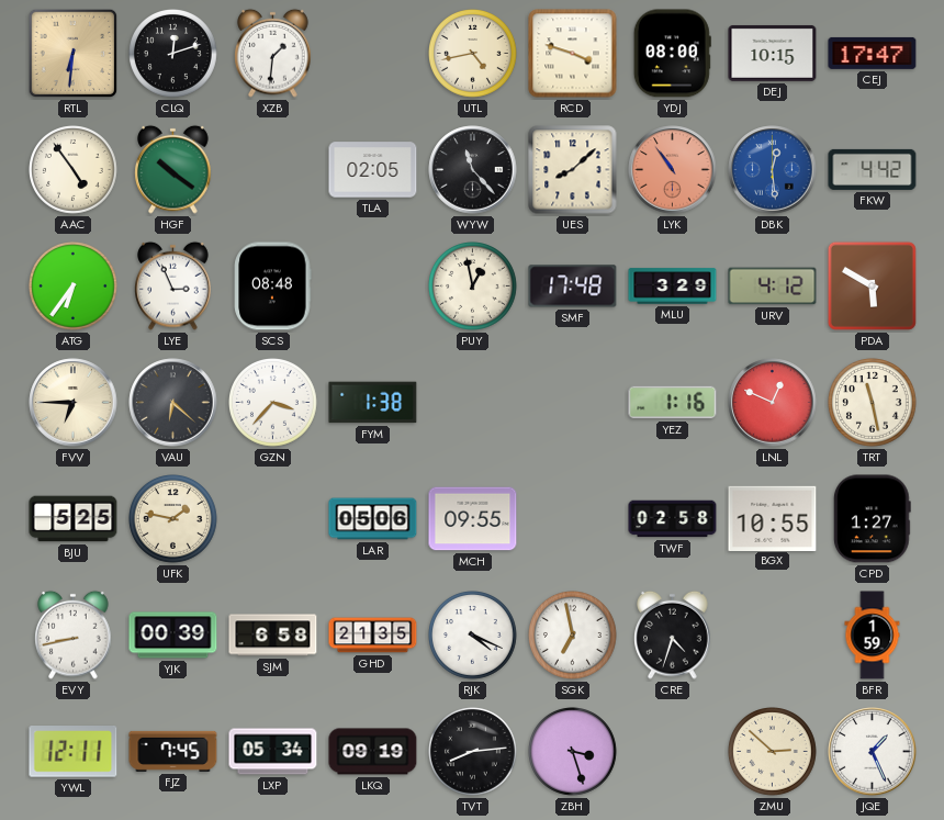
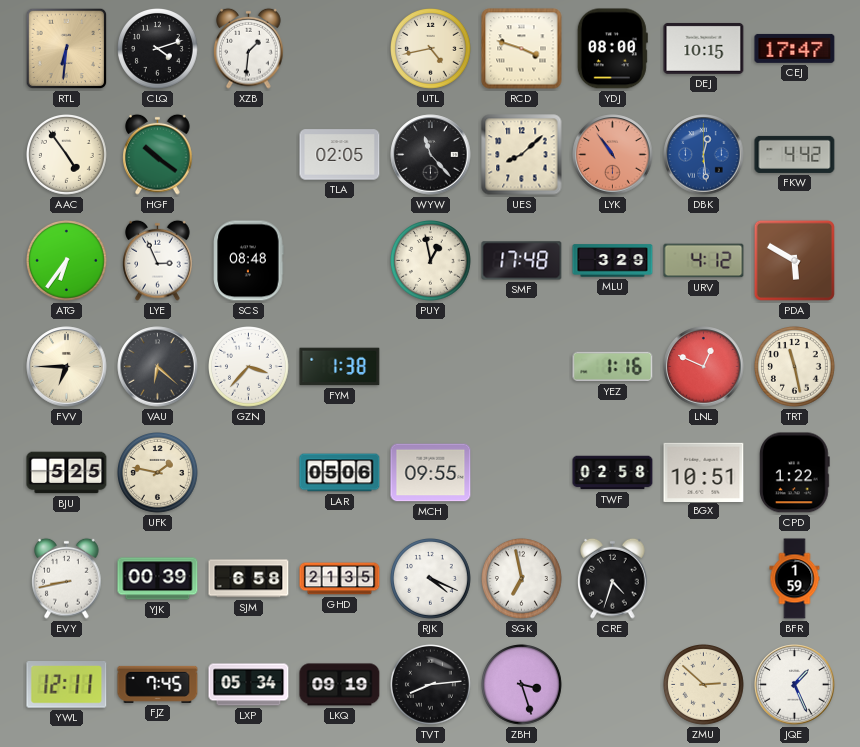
CLQ: 12:12 -> 4:12 (158, 49)
BGX: 10:55 -> 10:51 (704, 472)
CPD: 1:27 -> 1:22 (794, 473)
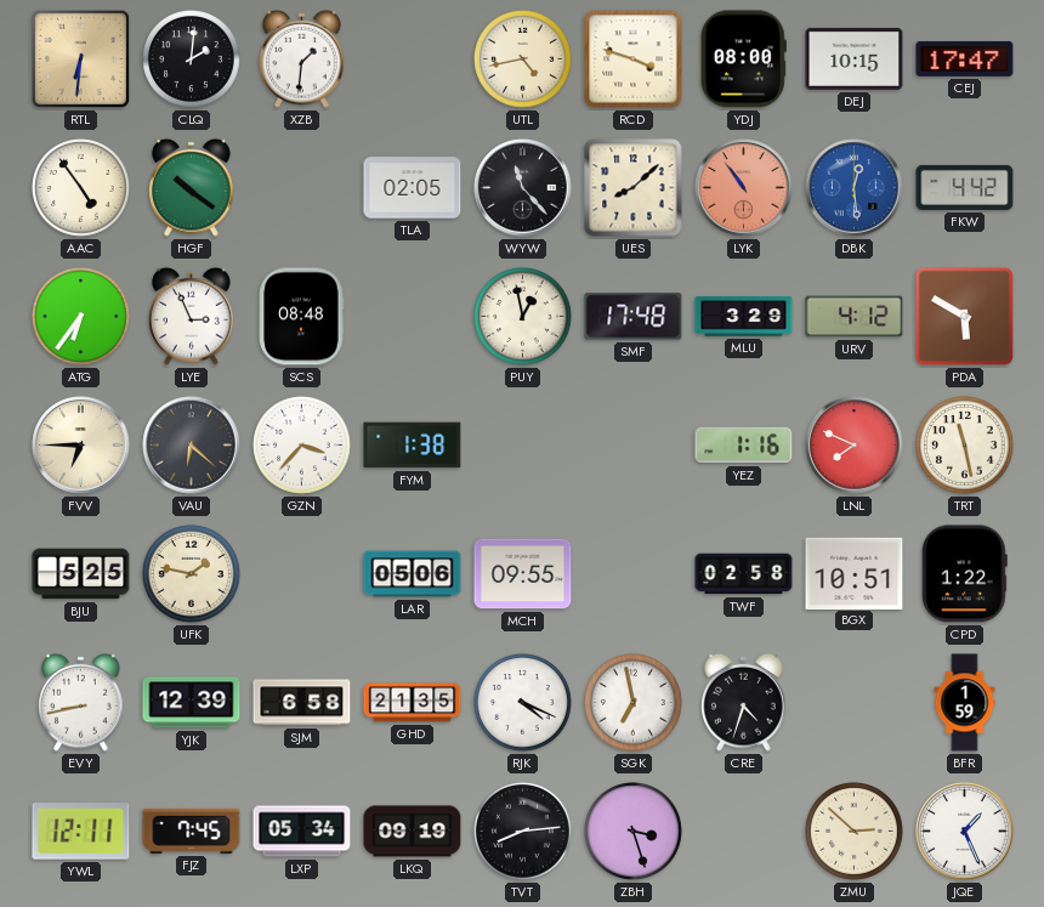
CLQ: 4:12 -> 2:01 (192, 59)
LNL: 12:49 -> 7:49 (855, 446)
YJK: 00:39 -> 12:39 (192, 703)
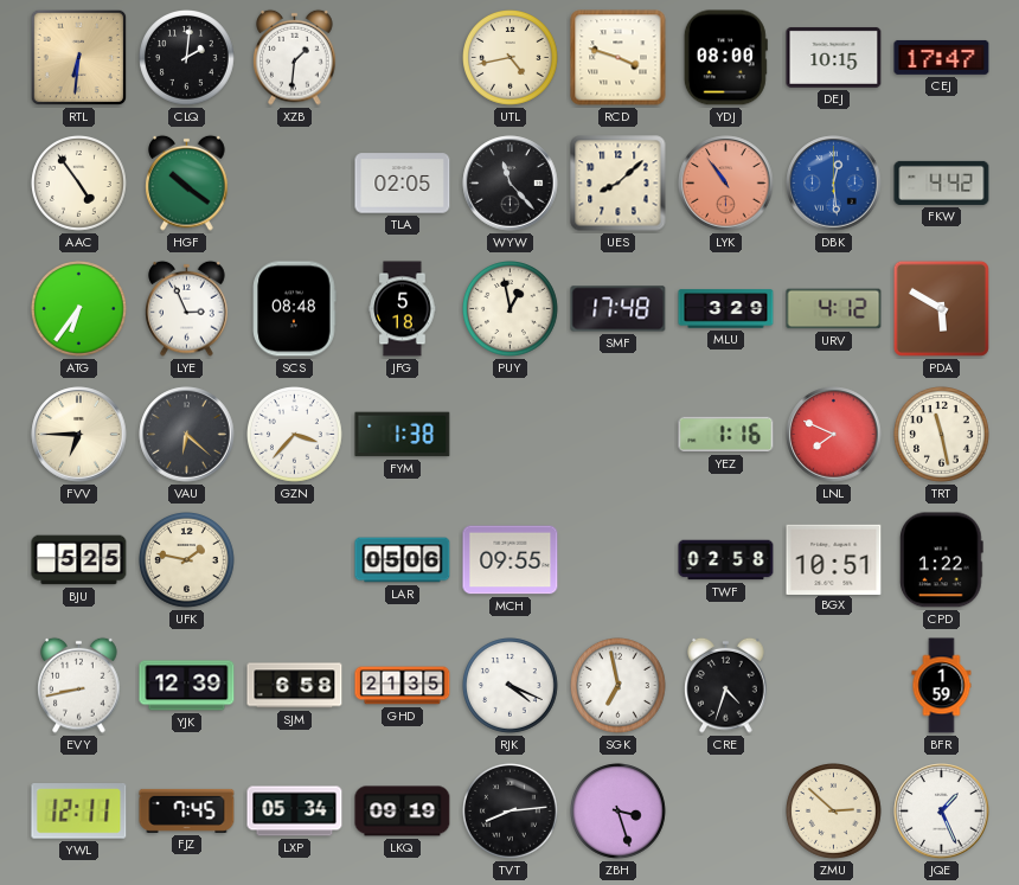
JFG: none -> 5:18 (403, 309)
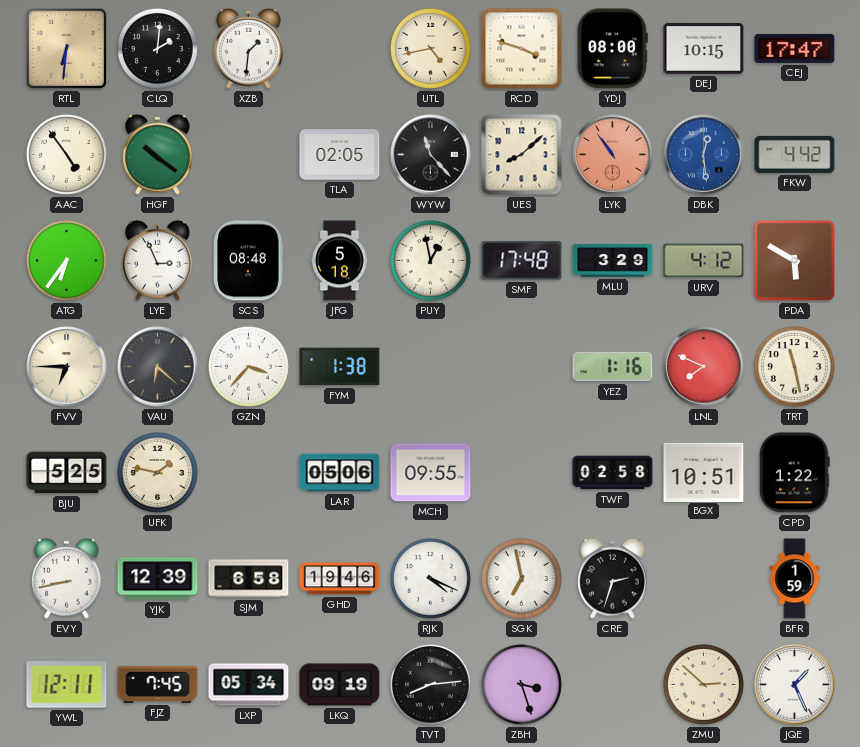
GHD: 21:35 -> 19:46 (340, 579)
CRE: 4:33 -> 2:33 (613, 578)
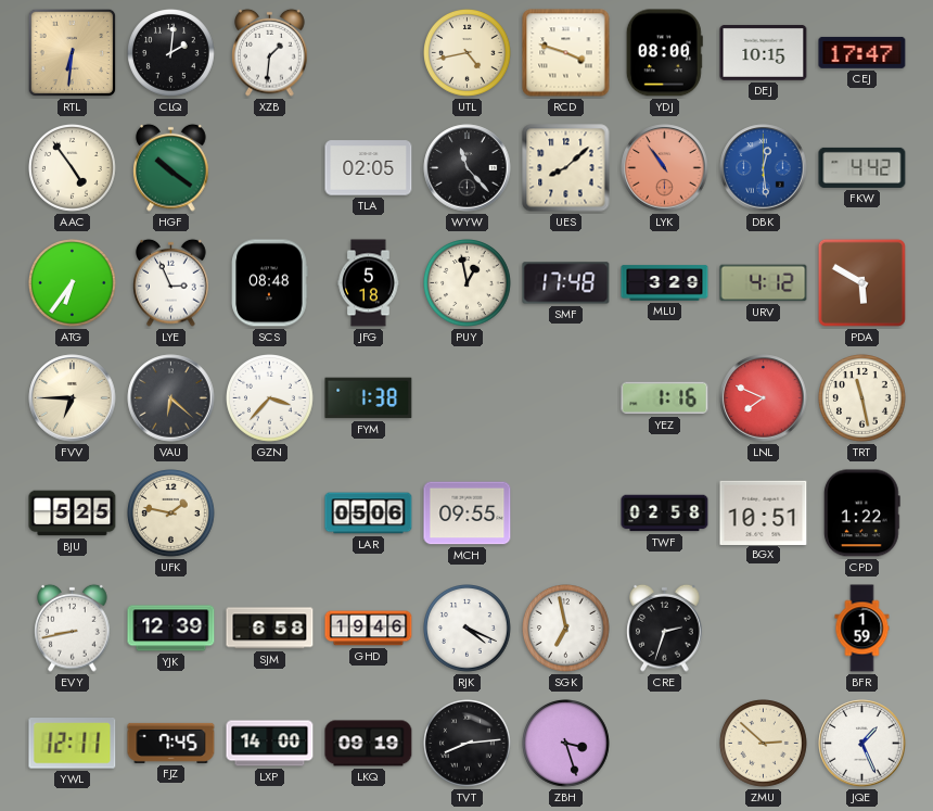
LXP: 05:34 -> 14:00 (270, 744)
